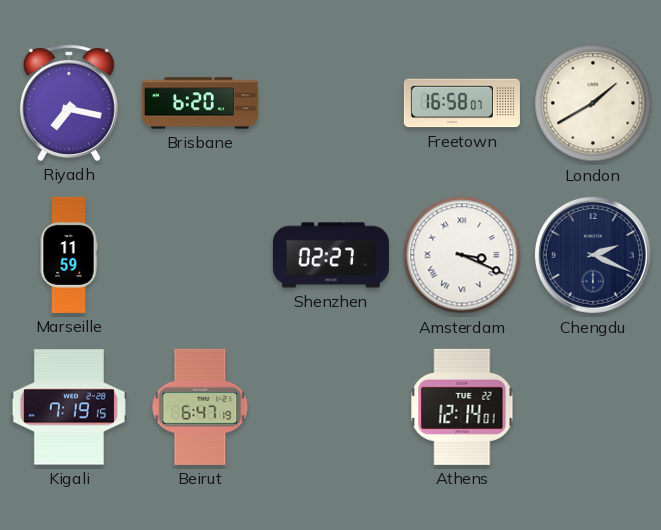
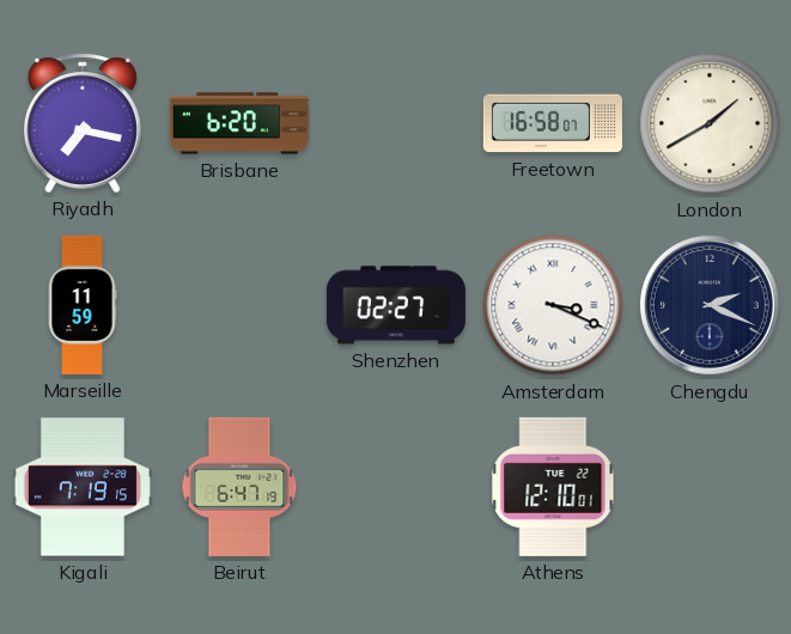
Athens: 12:14 -> 12:10 (553, 487)
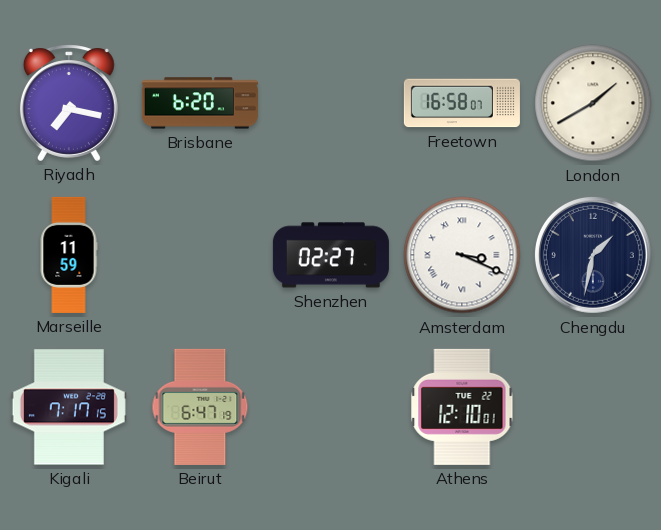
Chengdu: 2:19 -> 1:32 (593, 255)
Kigali: 7:19 -> 7:17 (69, 407)
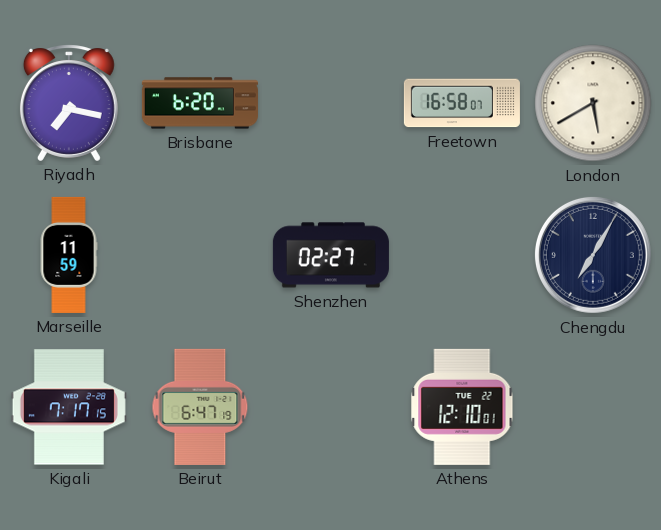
London: 1:40 -> 5:40 (593, 103)
Amsterdam: 3:19 -> none (462, 255)
Chengdu: 1:32 -> 7:05 (593, 255)
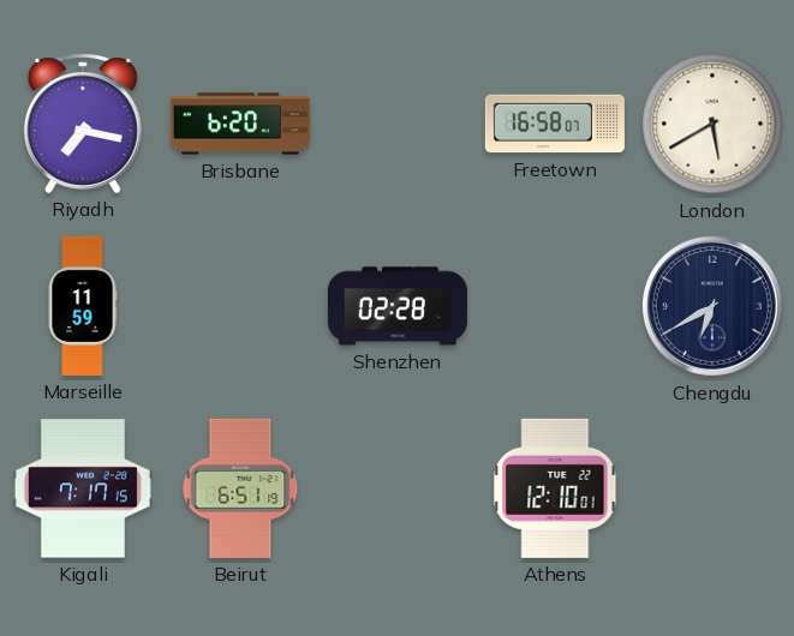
Shenzhen: 02:27 -> 02:28 (398, 306)
Chengdu: 7:05 -> 6:40 (712, 306)
Beirut: 6:47 -> 6:51 (240, 488)
